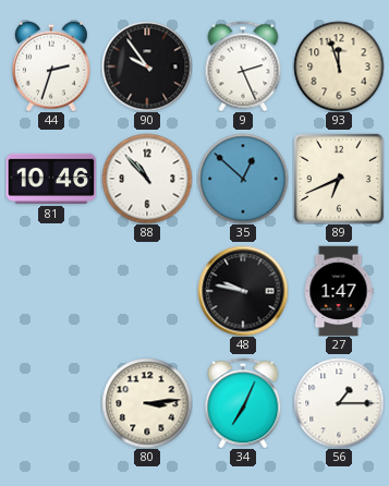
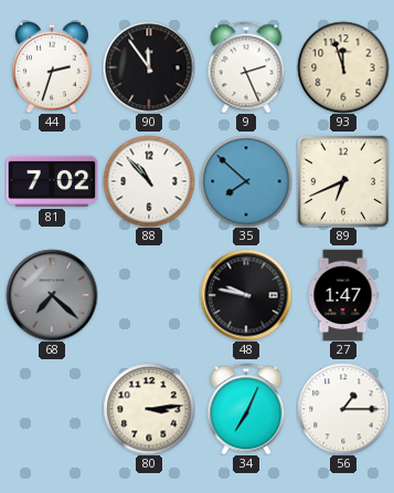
90: 9:54 -> 11:54 (149, 67)
81: 10:46 -> 7:02 (52, 181)
35: 12:52 -> 7:52 (246, 181)
68: none -> 7:22 (52, 295)
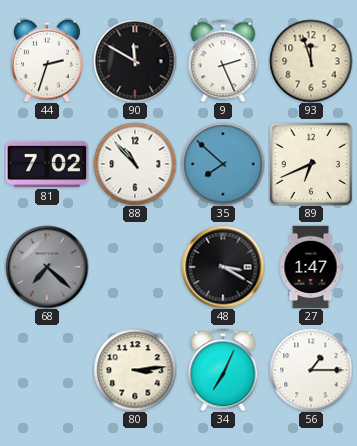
90: 11:54 -> 11:50 (135, 61)
48: 9:47 -> 3:20 (223, 267)
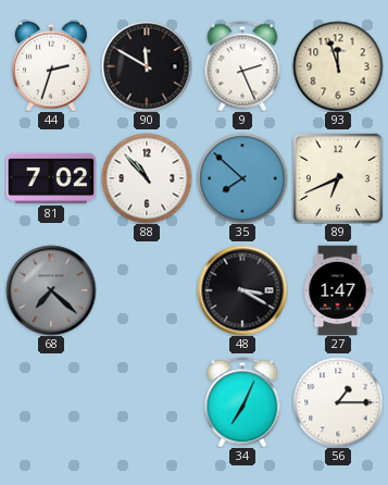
80: 3:14 -> none (135, 370)
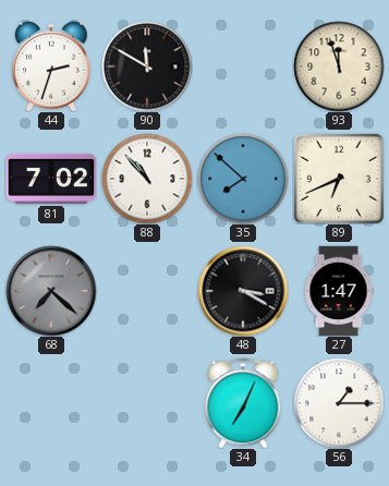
9: 2:26 -> none (242, 66)
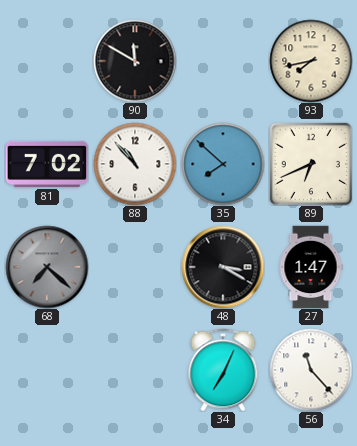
44: 2:33 -> none (52, 66)
93: 11:57 -> 7:43 (311, 61)
56: 1:15 -> 11:23 (311, 370)
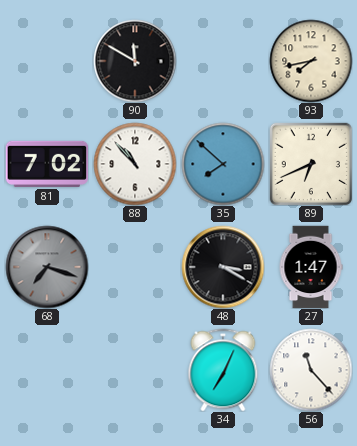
68: 7:22 -> 7:18 (47, 267)
